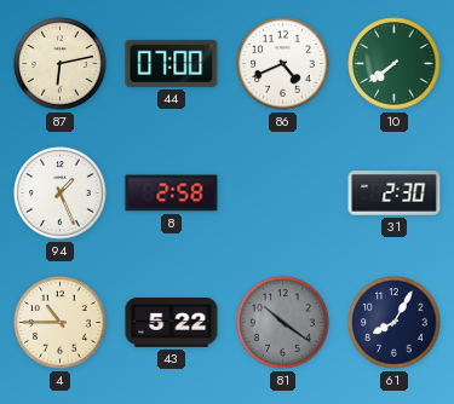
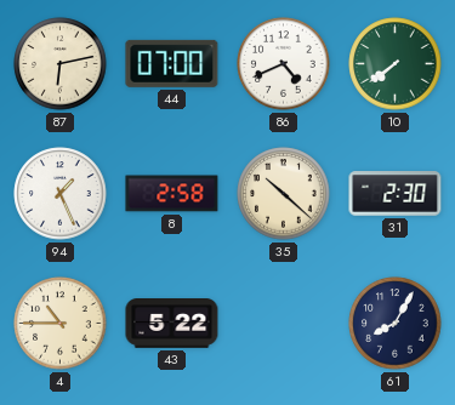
35: none -> 10:22 (284, 194)
81: 10:21 -> none (283, 323)
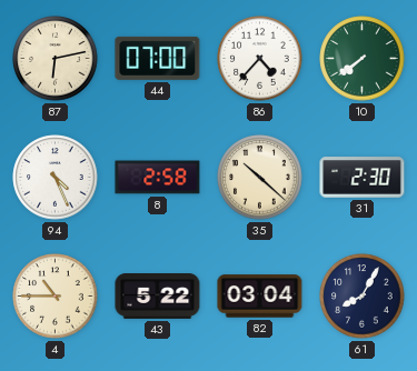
86: 4:41 -> 4:37 (260, 59)
94: 1:26 -> 4:26 (56, 178)
82: none -> 03:04 (260, 297)
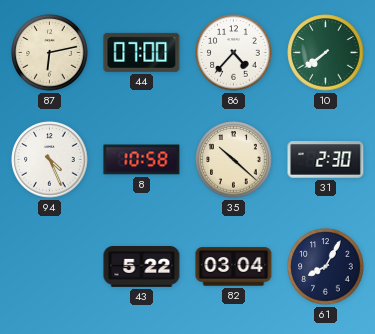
8: 2:58 -> 10:58 (142, 160)
4: 10:45 -> none (56, 297)
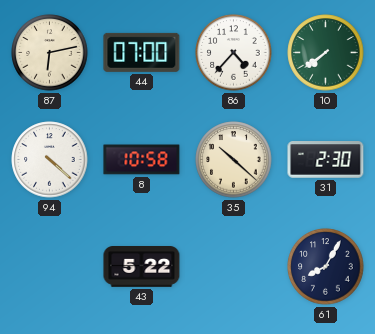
94: 4:26 -> 4:22 (50, 160)
82: 03:04 -> none (234, 267)
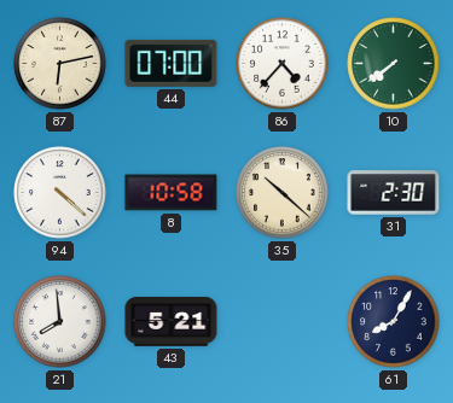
21: none -> 7:59 (60, 322)
43: 5:22 -> 5:21 (172, 322)
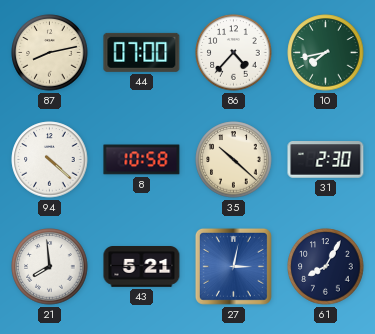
87: 6:13 -> 8:13 (50, 53)
10: 7:39 -> 7:43 (326, 53)
27: none -> 3:02 (233, 266)
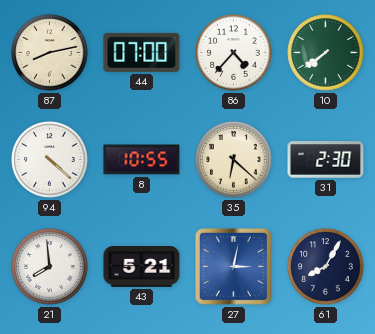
10: 7:43 -> 7:39 (326, 53)
8: 10:58 -> 10:55 (142, 160)
35: 10:22 -> 6:22 (234, 160)
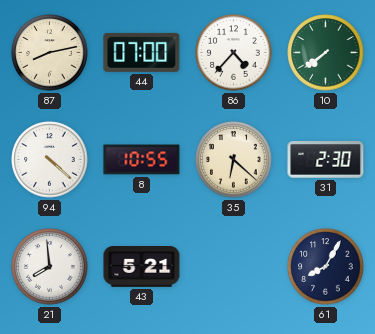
27: 3:02 -> none (233, 266)
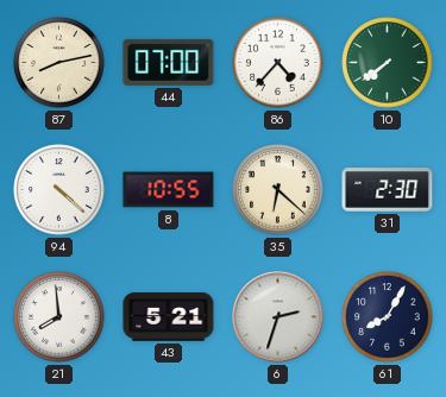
6: none -> 2:33 (278, 317)
